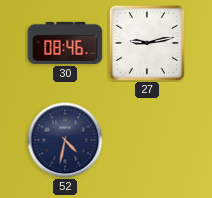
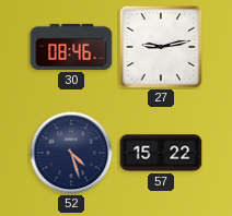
52: 4:32 -> 4:27 (71, 153)
57: none -> 15:22 (161, 153)
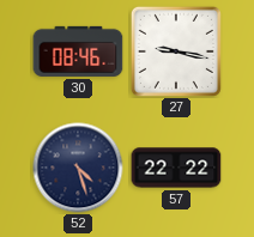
27: 9:13 -> 9:17 (176, 51)
57: 15:22 -> 22:22 (176, 168)
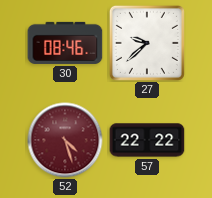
27: 9:17 -> 9:38 (147, 43)
52 dial: navy -> burgundy (65, 140)
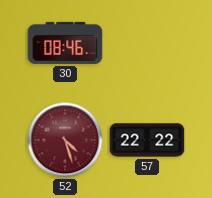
27: 9:38 -> none (147, 43)
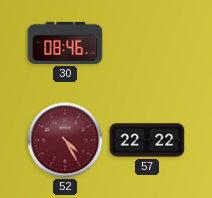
52: 4:27 -> 4:25 (65, 140)
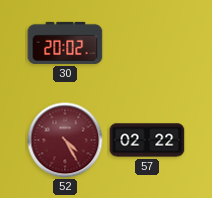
30: 08:46 -> 20:02 (65, 43)
57: 22:22 -> 02:22 (147, 140)
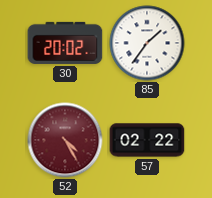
85: none -> 1:36 (147, 43)
